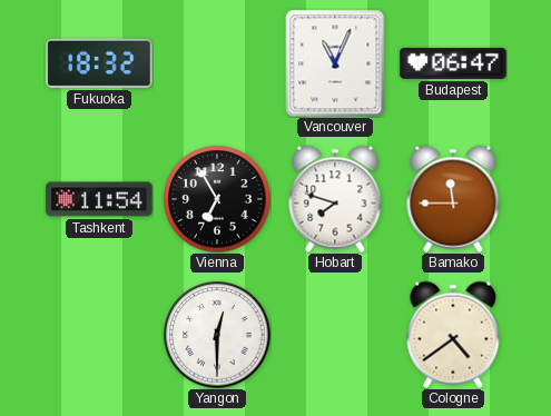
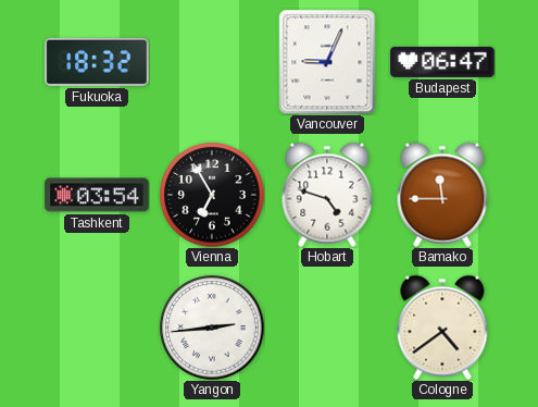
Vancouver: 11:04 -> 9:04 (327, 62)
Tashkent: 11:54 -> 03:54 (97, 195)
Hobart: 7:48 -> 4:48 (327, 195)
Yangon: 12:30 -> 2:44 (212, 328)
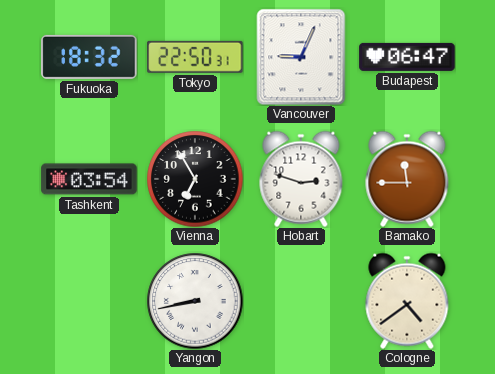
Tokyo: none -> 22:50 (195, 57)
Hobart: 4:48 -> 2:48 (301, 179)
Yangon: 2:44 -> 8:43 (195, 301)
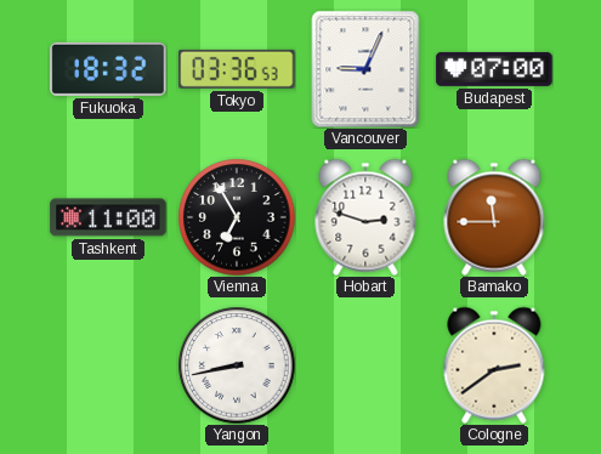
Tokyo: 22:50 -> 03:36 (237, 69)
Budapest: 06:47 -> 07:00 (494, 69)
Tashkent: 03:54 -> 11:00 (108, 217)
Cologne: 4:39 -> 2:39 (494, 365)
